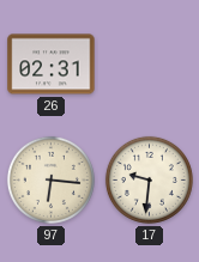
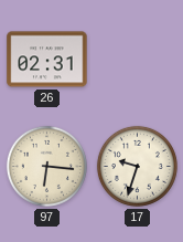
17: 9:31 -> 9:33 (137, 166)
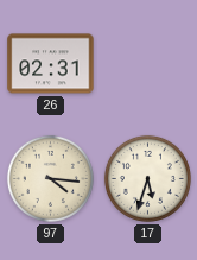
97: 6:16 -> 4:16 (50, 178)
17: 9:33 -> 5:33 (147, 178)
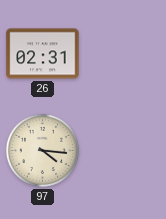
17: 5:33 -> none (147, 178)
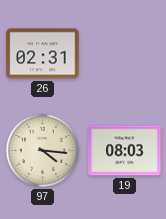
19: none -> 08:03 (125, 151)
